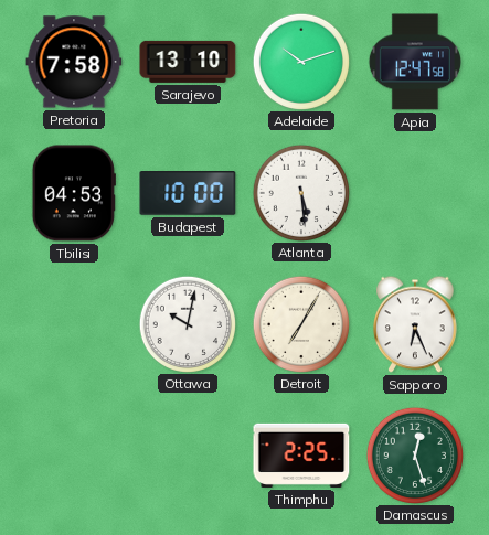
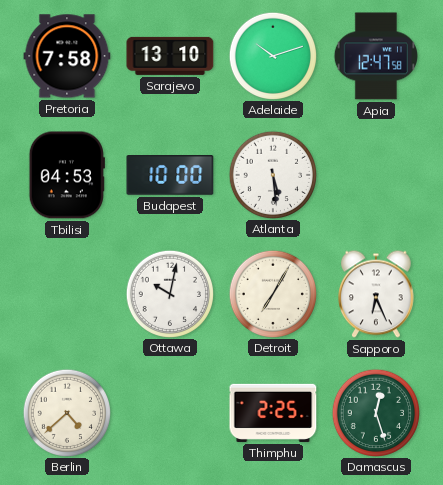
Berlin: none -> 4:38 (66, 412)
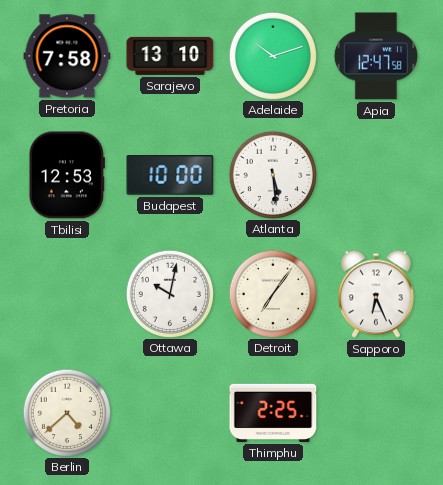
Tbilisi: 04:53 -> 12:53 (67, 175)
Detroit: 7:05 -> 7:06 (272, 293)
Damascus: 12:27 -> none (375, 412)
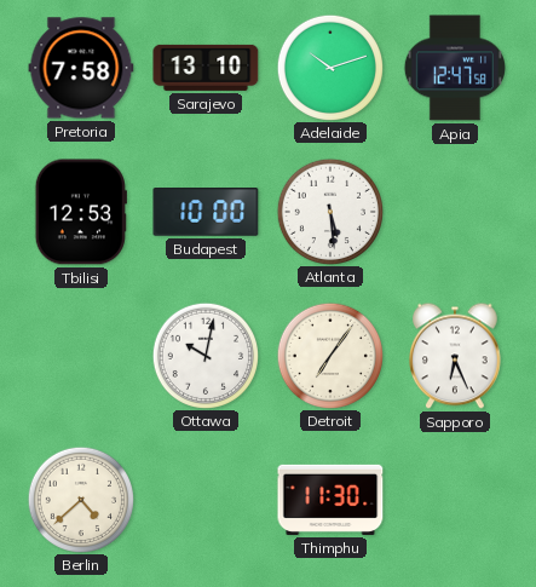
Thimphu: 2:25 -> 11:30 (330, 500)
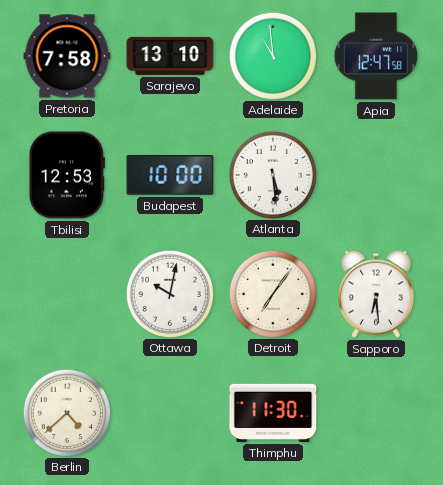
Adelaide: 10:12 -> 10:59 (272, 55)
Sapporo: 6:26 -> 6:29 (377, 294)
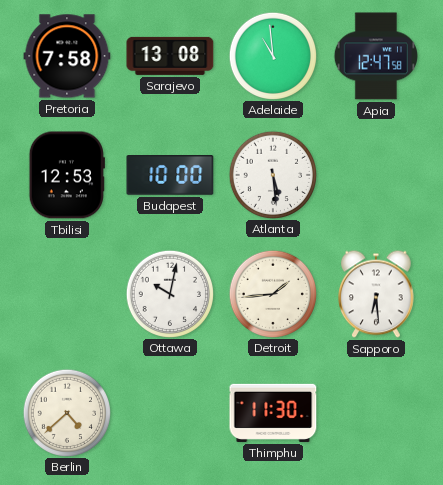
Sarajevo: 13:10 -> 13:08 (170, 56)
Detroit: 7:06 -> 1:44 (272, 293)
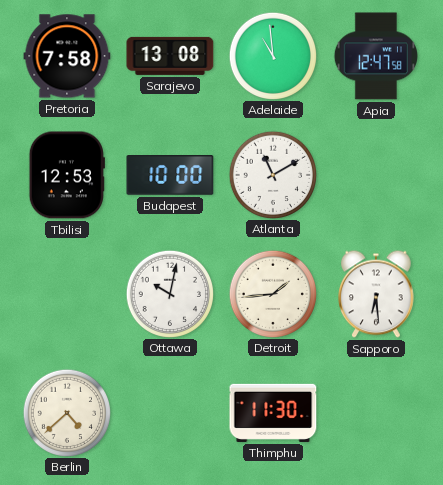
Atlanta: 5:29 -> 11:10 (272, 174)
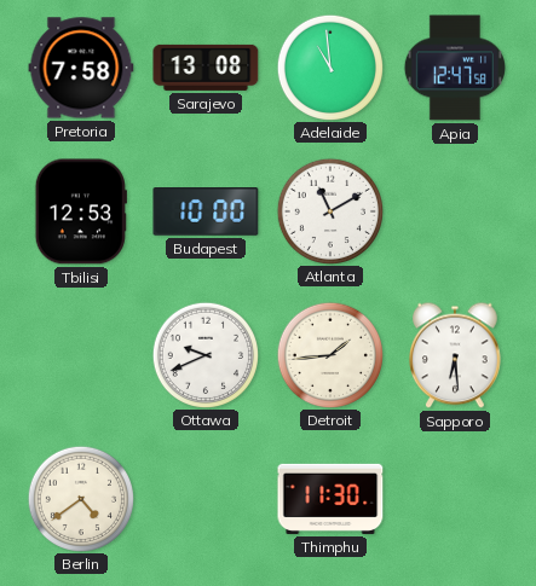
Ottawa: 10:02 -> 9:41 (204, 354)
Berlin: 4:38 -> 4:39 (80, 498)
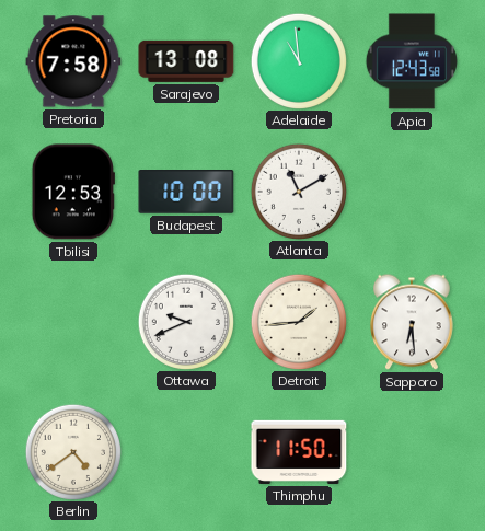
Apia: 12:47 -> 12:43 (412, 61)
Thimphu: 11:30 -> 11:50 (299, 452)
